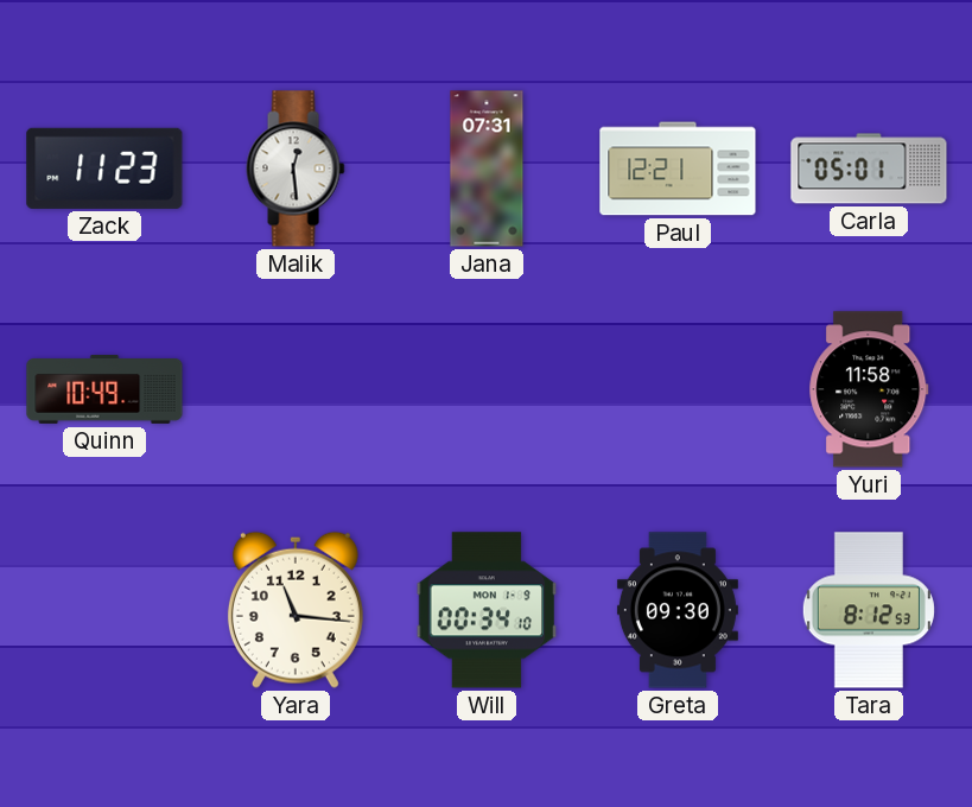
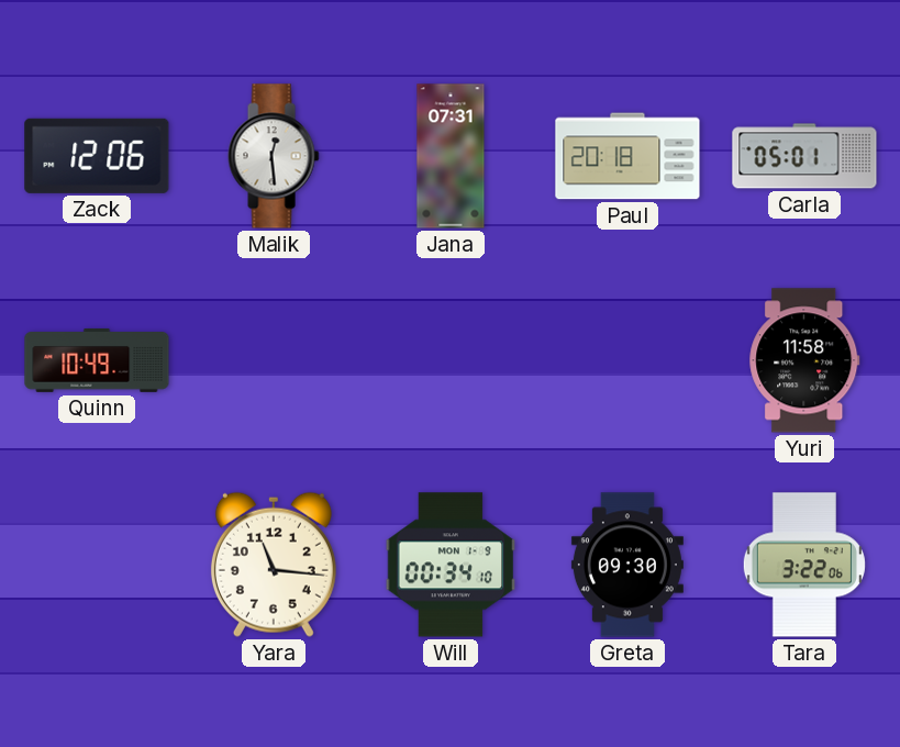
Zack: 11:23 -> 12:06 (97, 156)
Paul: 12:21 -> 20:18 (627, 156)
Tara: 8:12 -> 3:22 (804, 565)
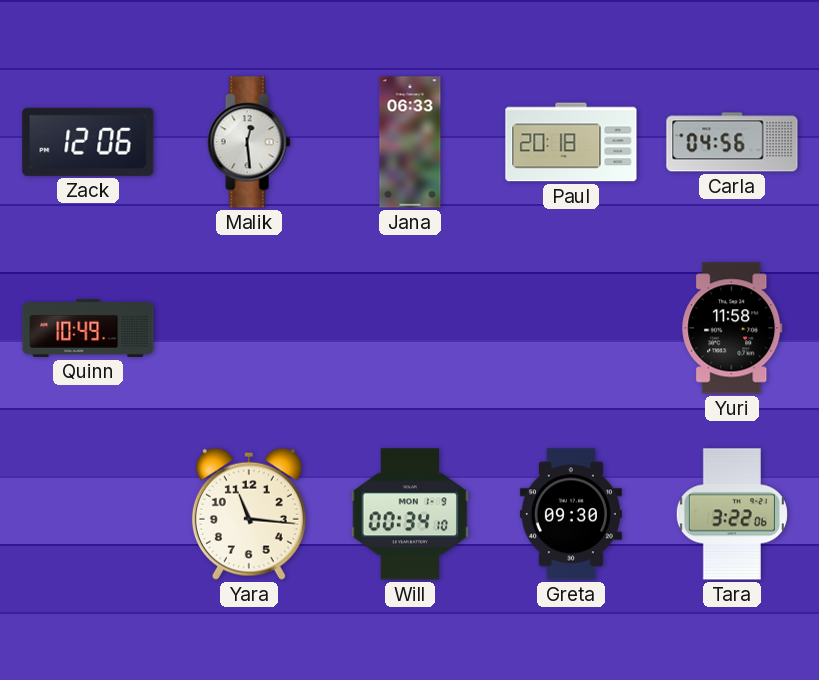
Jana: 07:31 -> 06:33 (410, 142)
Carla: 05:01 -> 04:56 (732, 142)
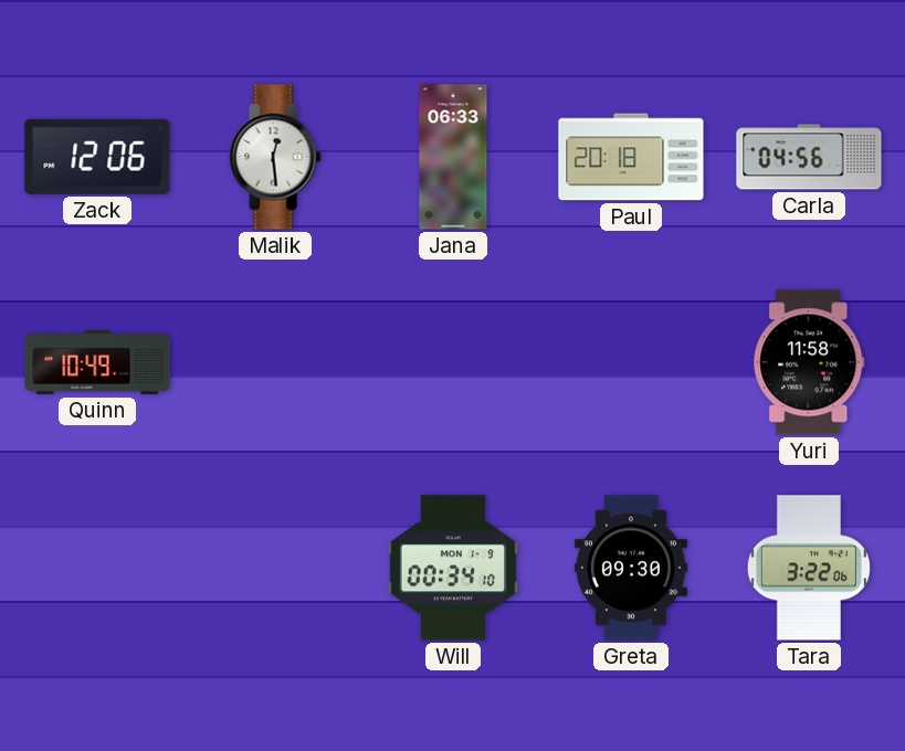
Yara: 11:16 -> none (249, 514)
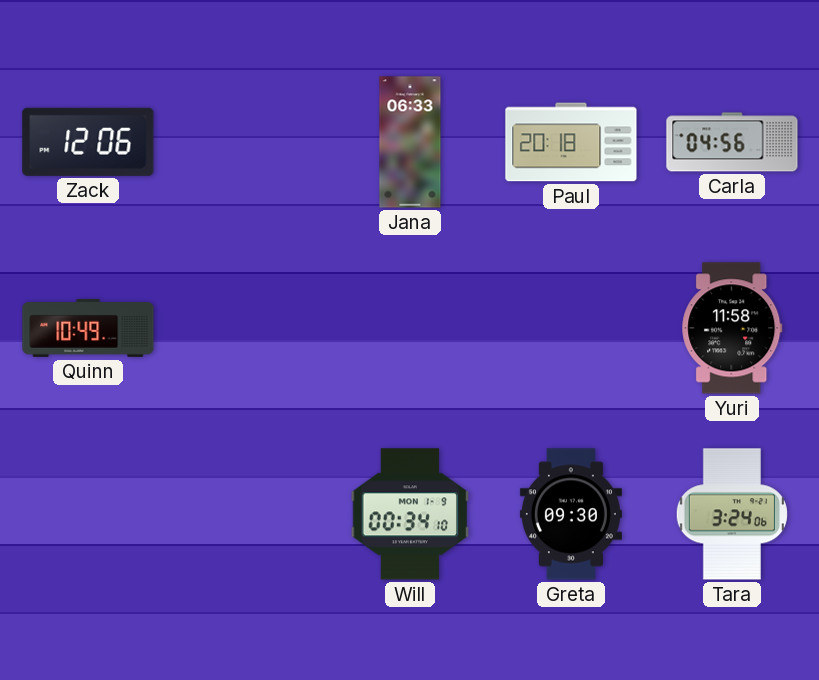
Malik: 12:29 -> none (275, 157)
Tara: 3:22 -> 3:24 (732, 514)
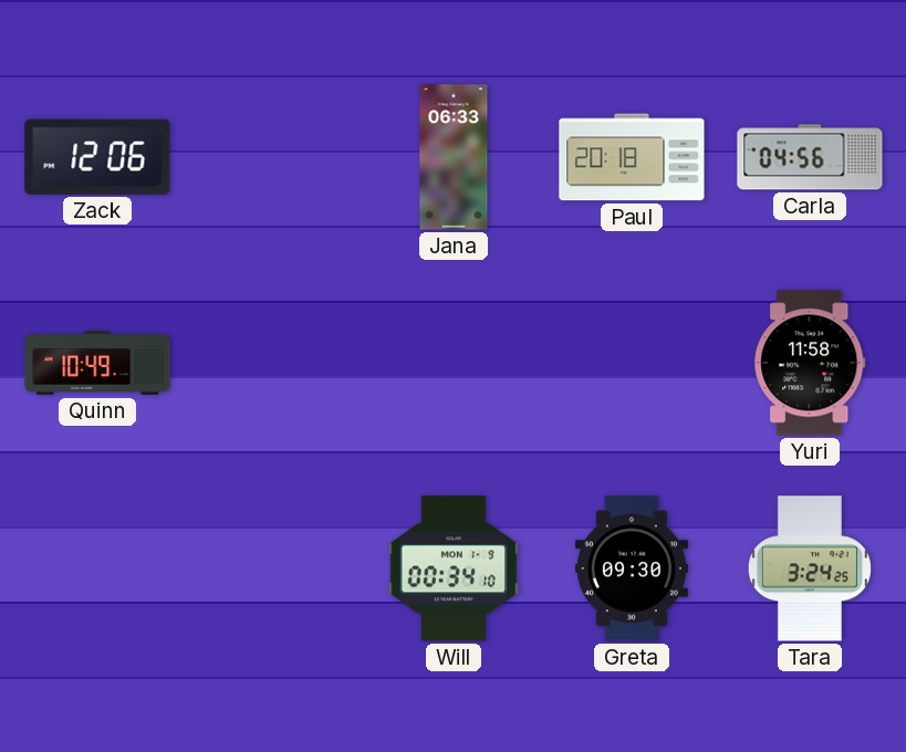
Tara: 3:24:06 -> 3:24:25 (810, 568)
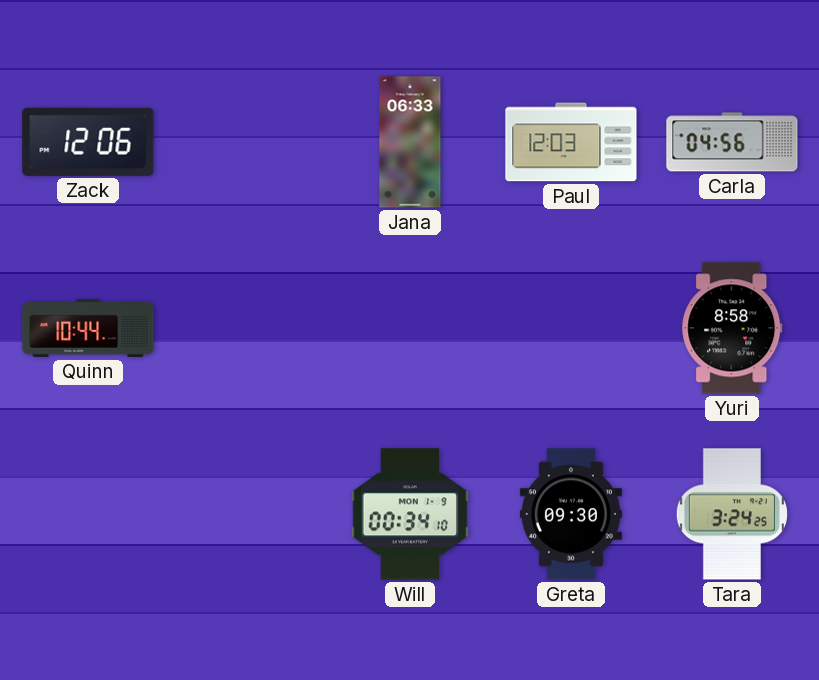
Paul: 20:18 -> 12:03 (571, 142)
Quinn: 10:49 -> 10:44 (88, 328)
Yuri: 11:58 -> 8:58 (732, 328)
